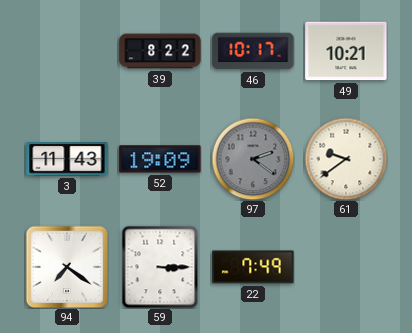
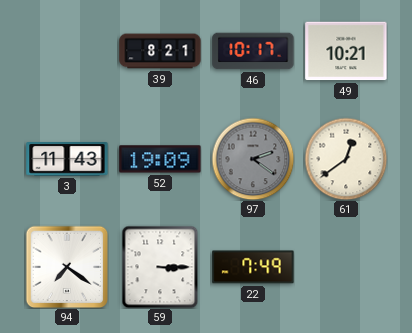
39: 8:22 -> 8:21 (160, 51)
61: 9:39 -> 12:39 (346, 159)
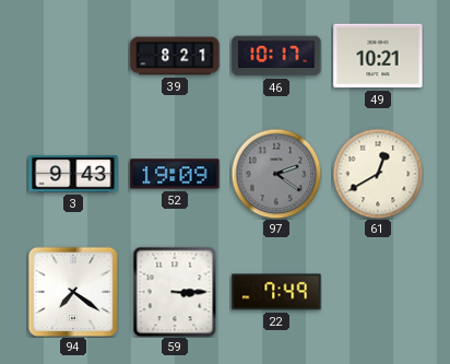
3: 11:43 -> 9:43 (73, 175)
61: 12:39 -> 12:40 (378, 174)
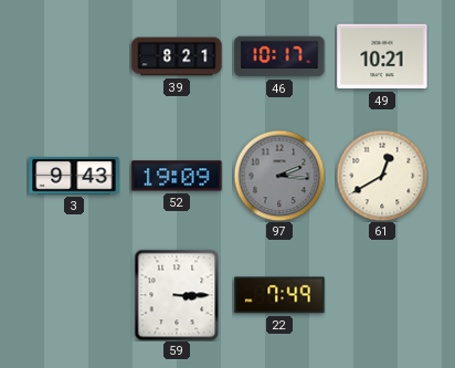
97: 2:21 -> 2:16 (279, 176)
94: 7:21 -> none (73, 292)
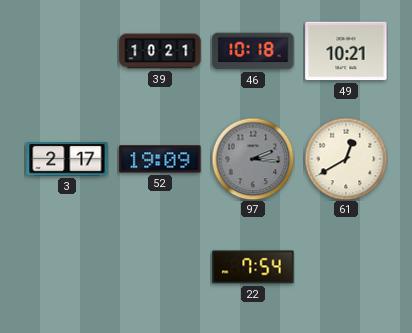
39: 8:21 -> 10:21 (160, 51)
46: 10:17 -> 10:18 (253, 51)
3: 9:43 -> 2:17 (67, 160)
59: 3:15 -> none (177, 295)
22: 7:49 -> 7:54 (253, 267)
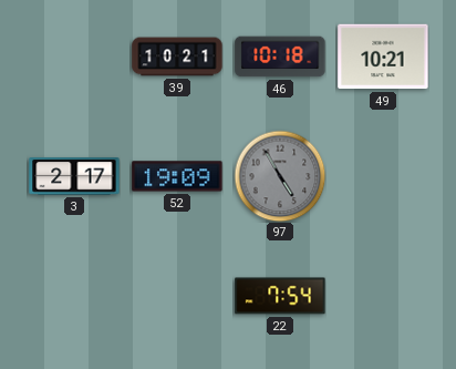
97: 2:16 -> 4:55 (280, 176)
61: 12:40 -> none (346, 159)
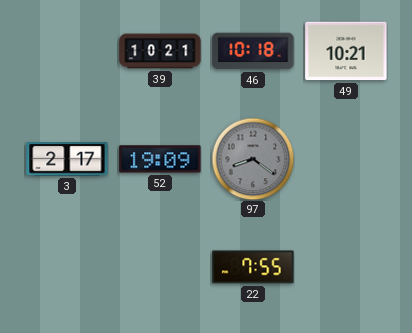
97: 4:55 -> 8:21 (253, 159)
22: 7:54 -> 7:55 (253, 267)
